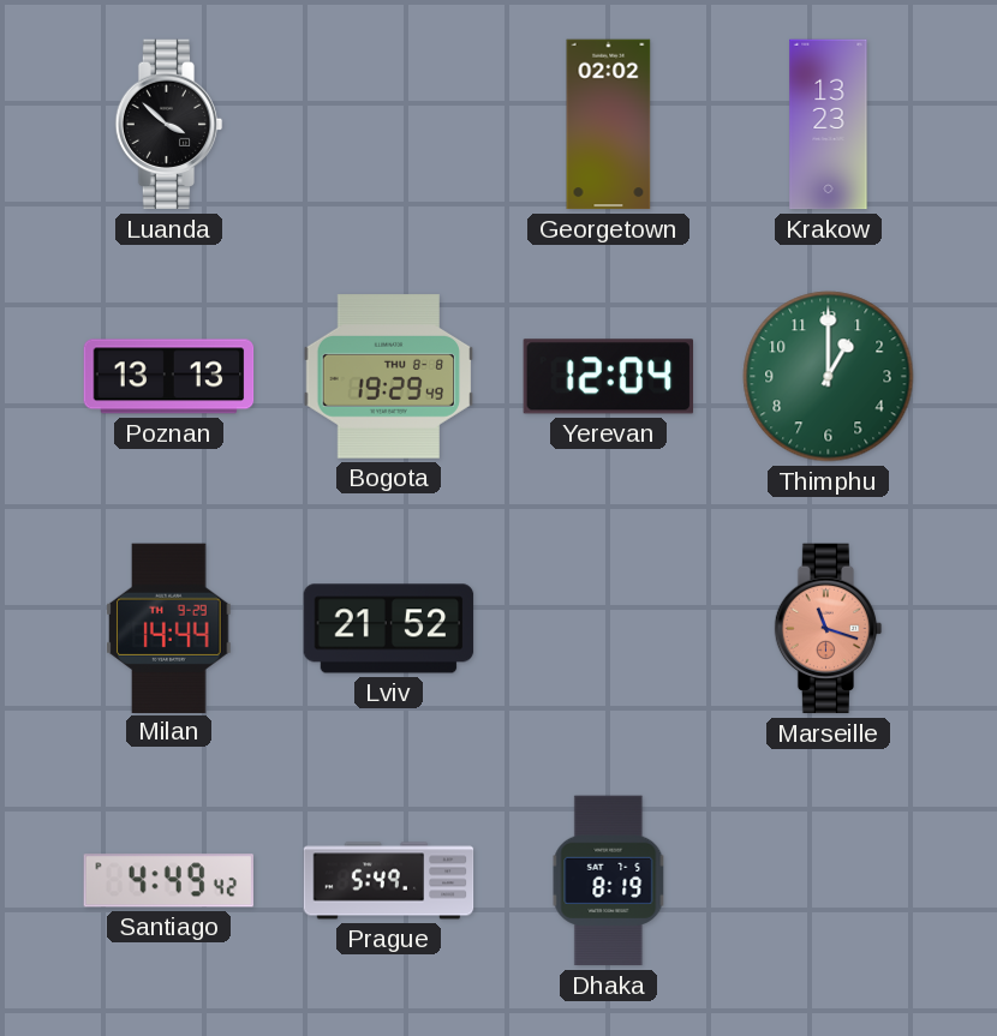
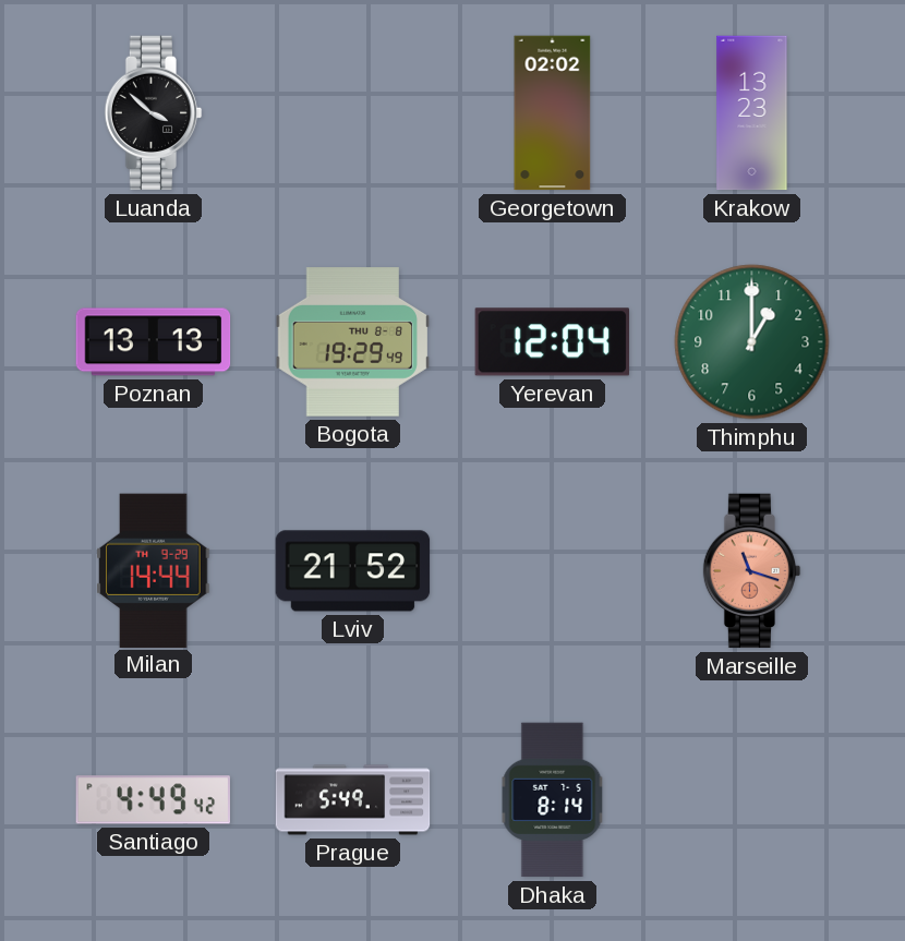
Dhaka: 8:19 -> 8:14 (553, 800)
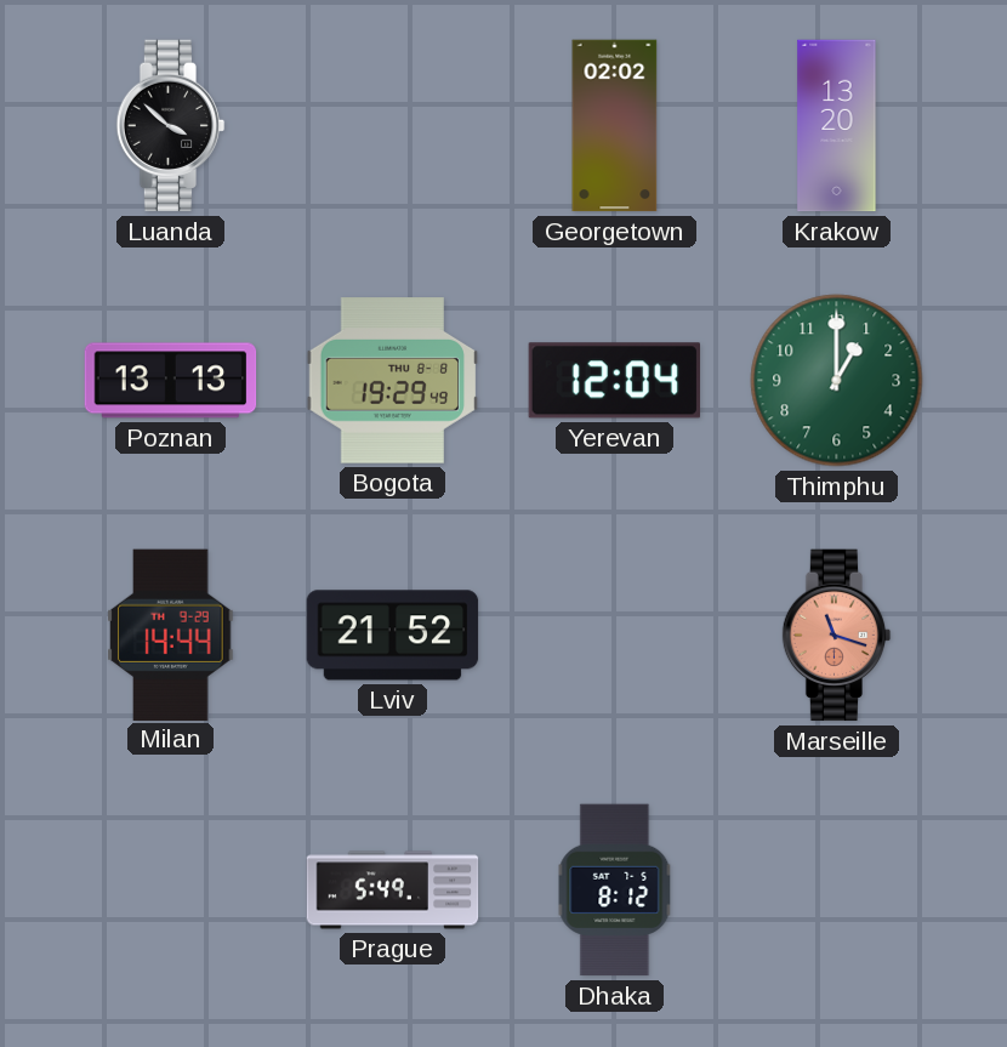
Krakow: 13:23 -> 13:20 (837, 126)
Santiago: 4:49 -> none (153, 800)
Dhaka: 8:14 -> 8:12 (615, 890)
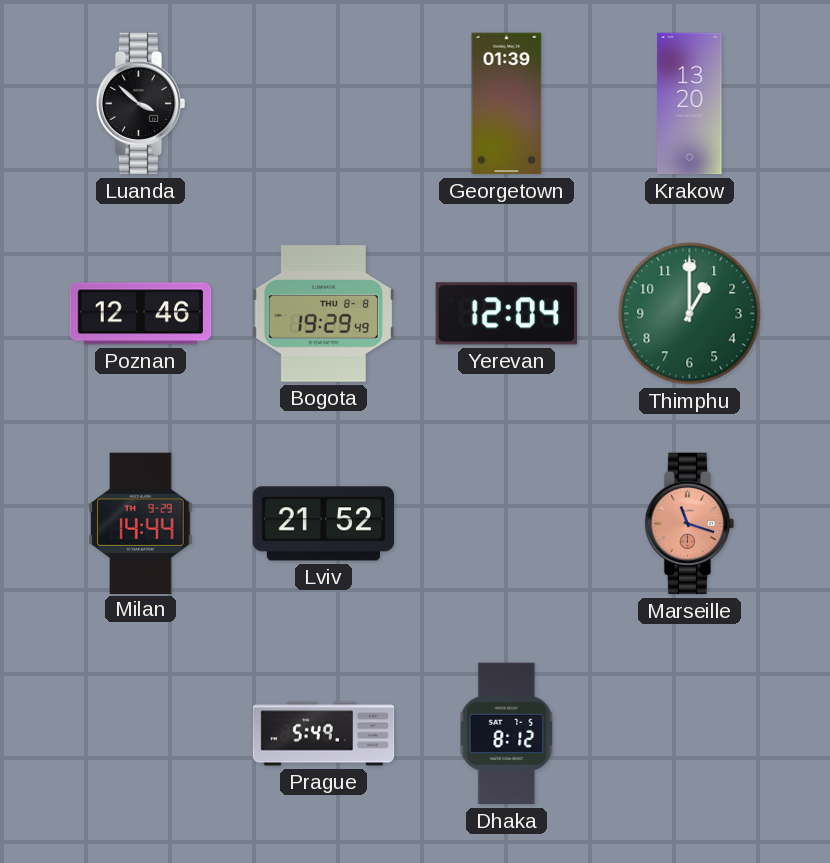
Georgetown: 02:02 -> 01:39 (507, 104)
Poznan: 13:13 -> 12:46 (141, 314)
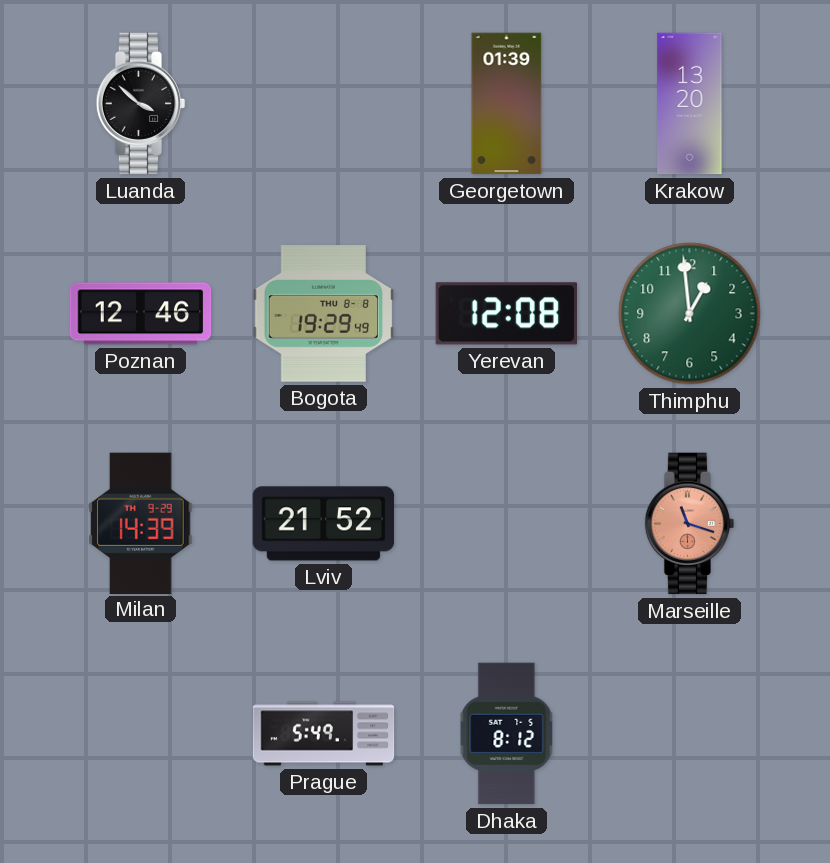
Yerevan: 12:04 -> 12:08 (506, 314)
Thimphu: 1:00 -> 12:59 (690, 314)
Milan: 14:44 -> 14:39 (141, 523)
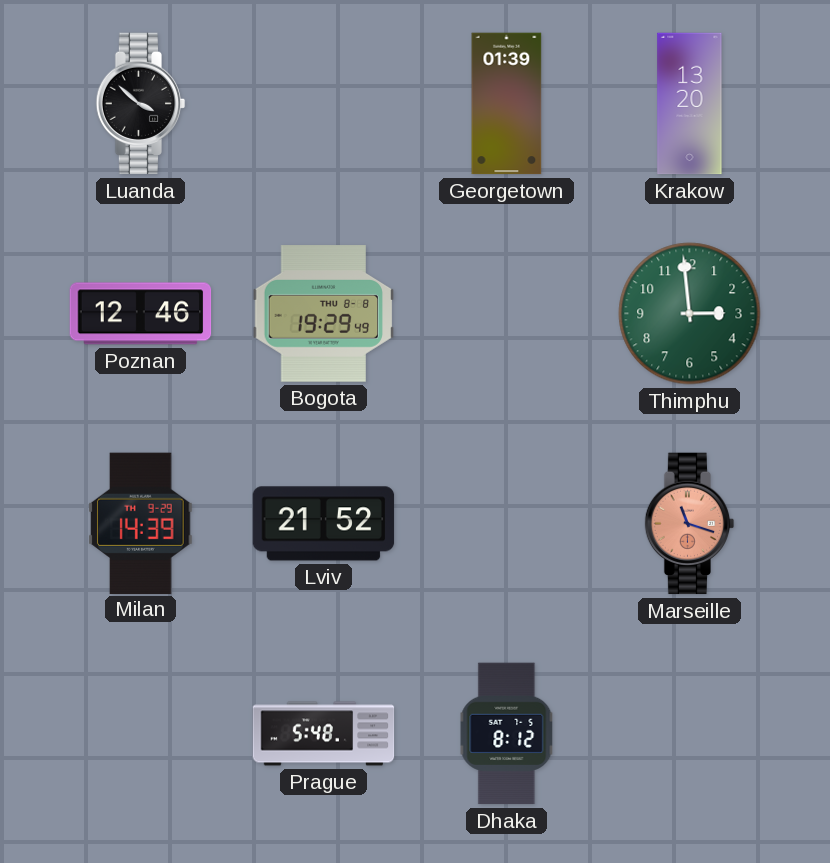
Yerevan: 12:08 -> none (506, 314)
Thimphu: 12:59 -> 2:59 (690, 314)
Prague: 5:49 -> 5:48 (324, 734)
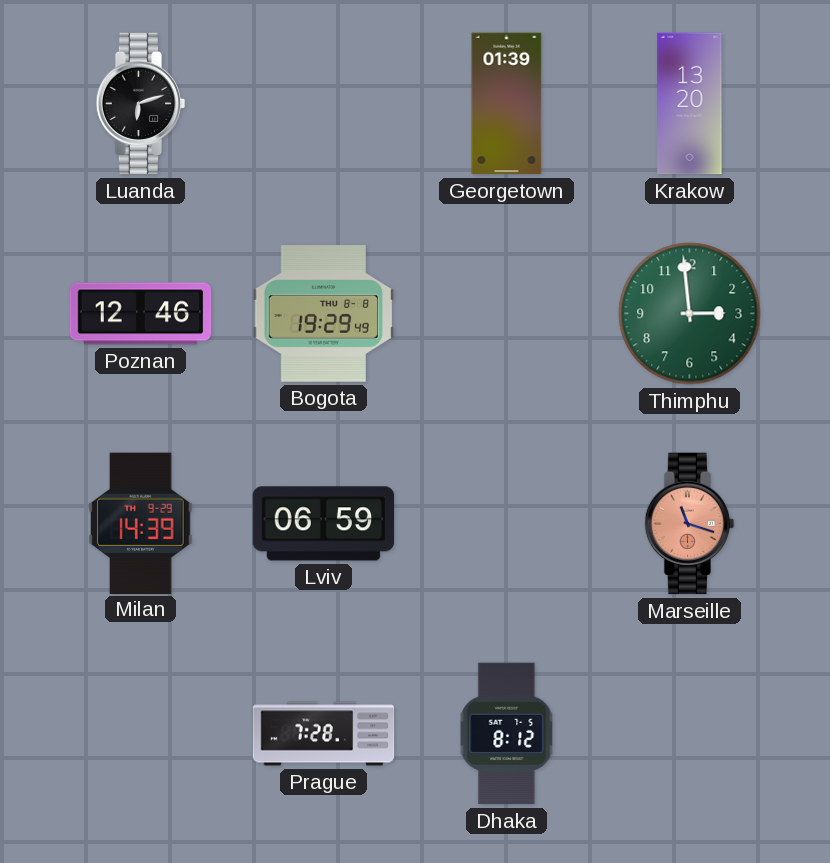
Luanda: 3:52 -> 6:12 (141, 104)
Lviv: 21:52 -> 06:59 (324, 524)
Prague: 5:48 -> 7:28 (324, 734)
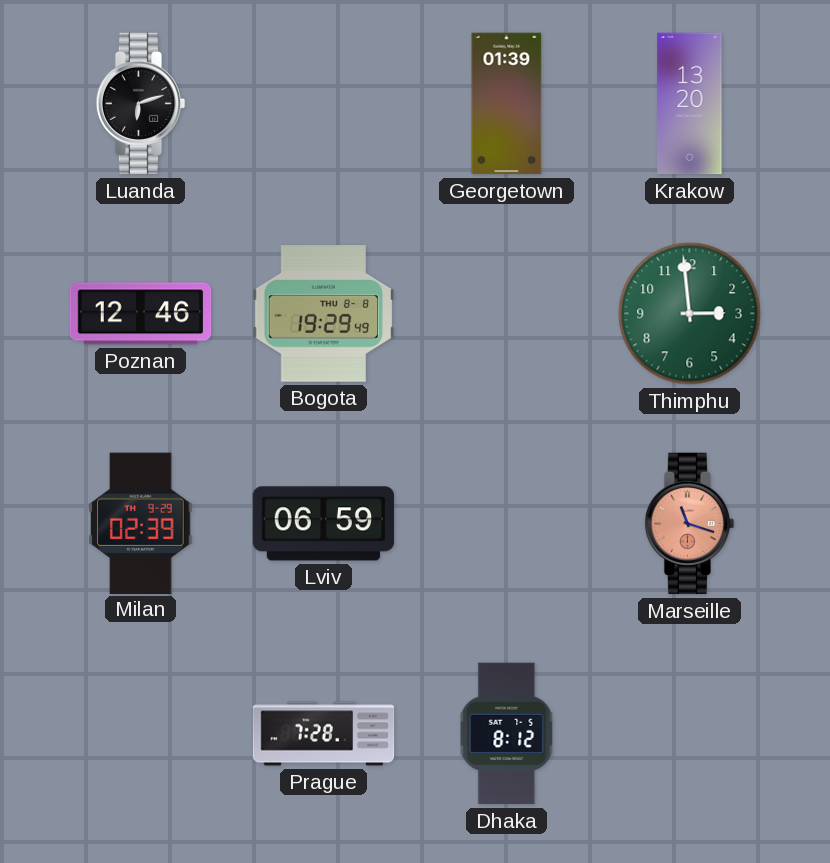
Milan: 14:39 -> 02:39 (141, 523)
